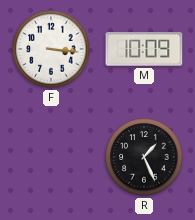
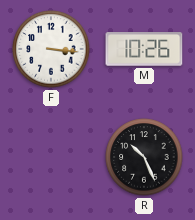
M: 10:09 -> 10:26 (144, 49)
R: 1:26 -> 10:26 (144, 157)
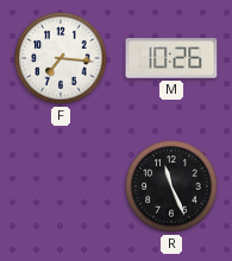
F: 3:16 -> 7:16 (61, 58)
R: 10:26 -> 11:26 (171, 186)
